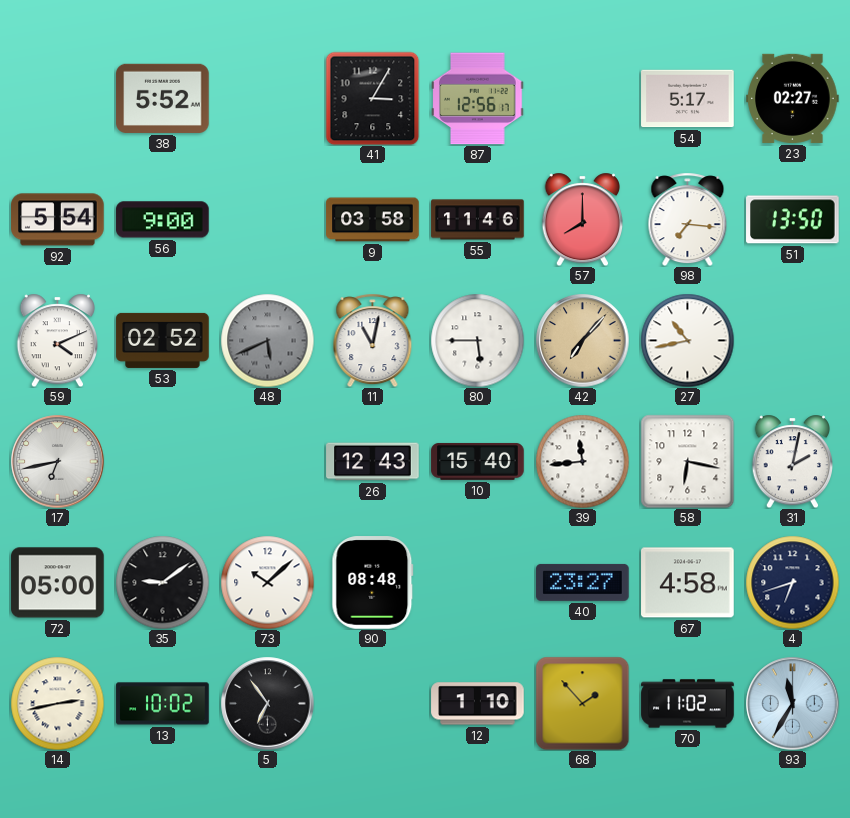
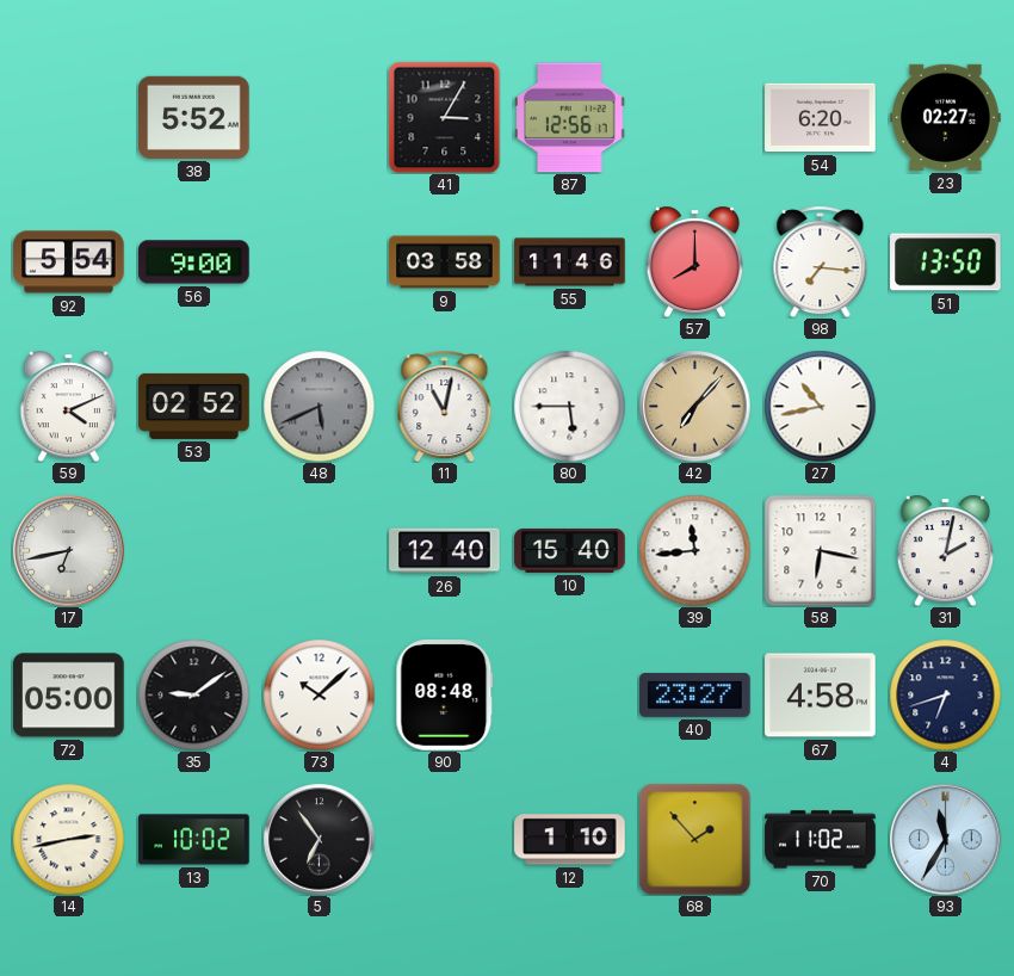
54: 5:17 -> 6:20 (821, 118)
26: 12:43 -> 12:40 (445, 551)
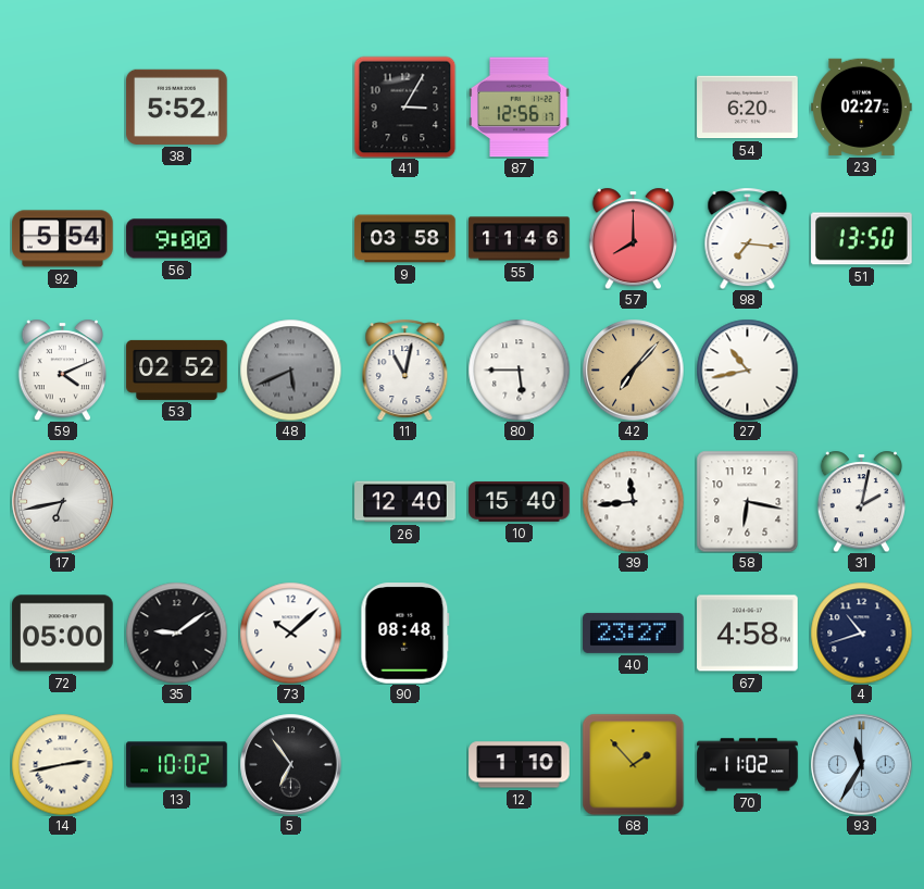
4: 6:42 -> 10:42 (861, 633)
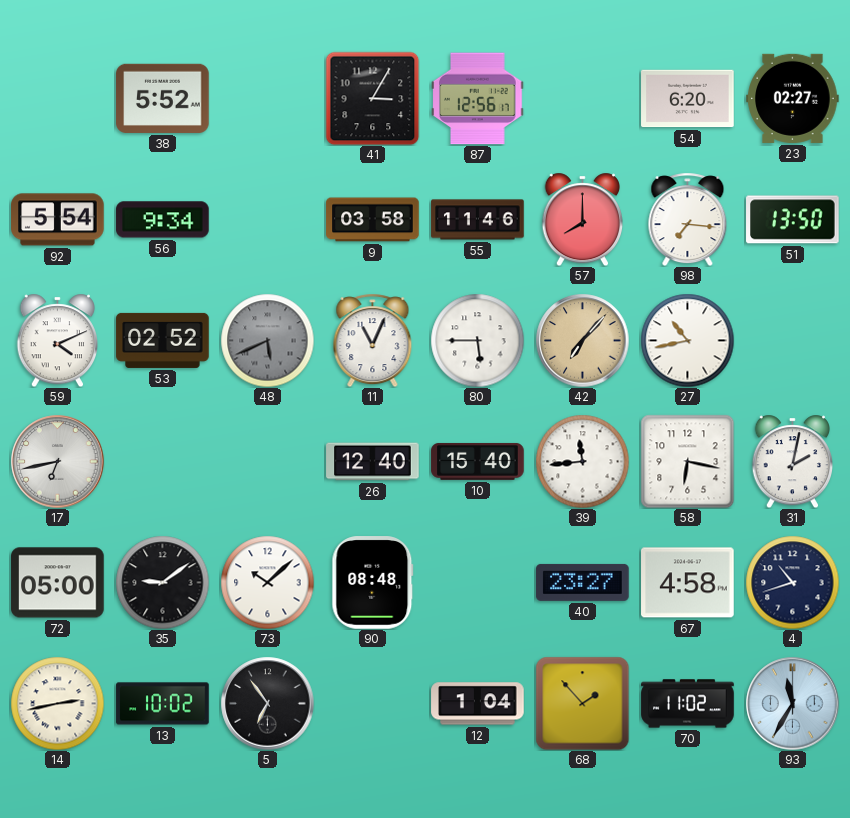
56: 9:00 -> 9:34 (163, 220)
11: 11:02 -> 11:04 (373, 340)
12: 1:10 -> 1:04 (478, 704)
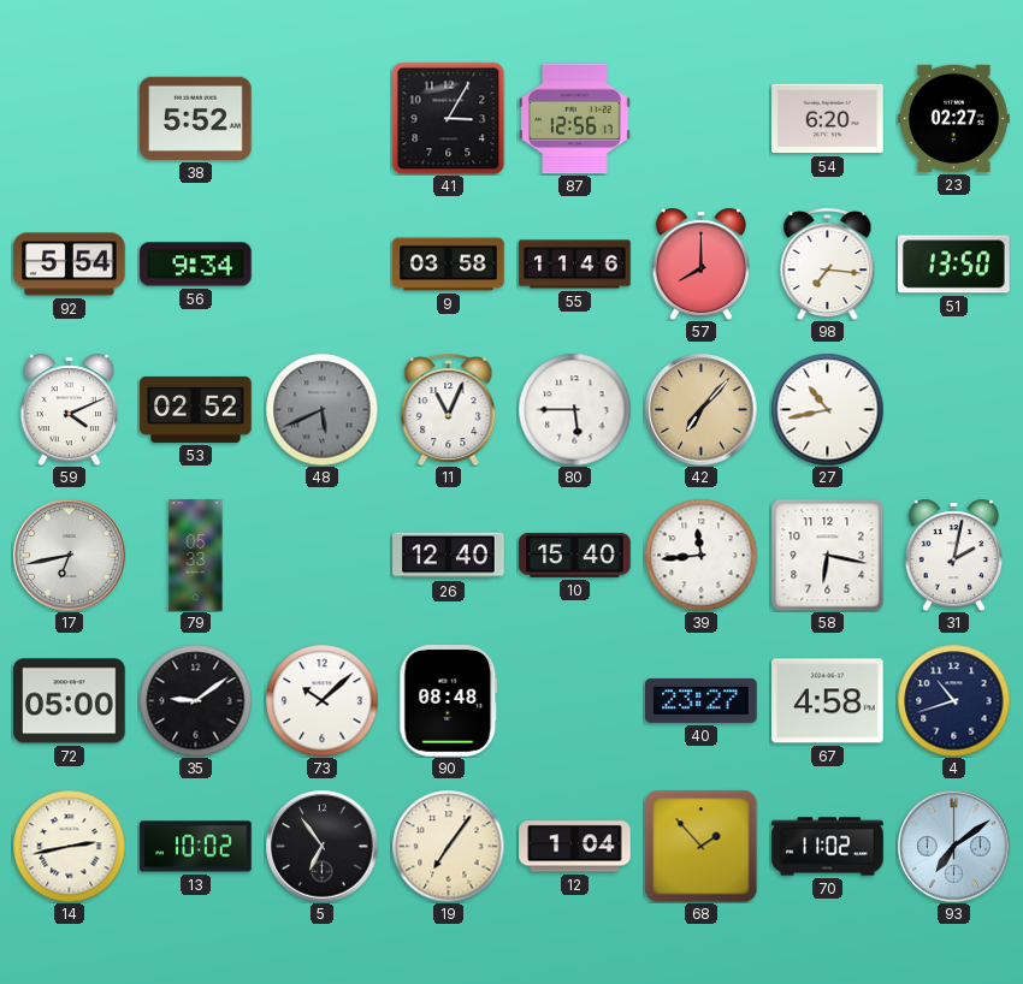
79: none -> 05:33 (196, 556)
19: none -> 7:06 (448, 846)
93: 11:35 -> 7:09 (953, 846)
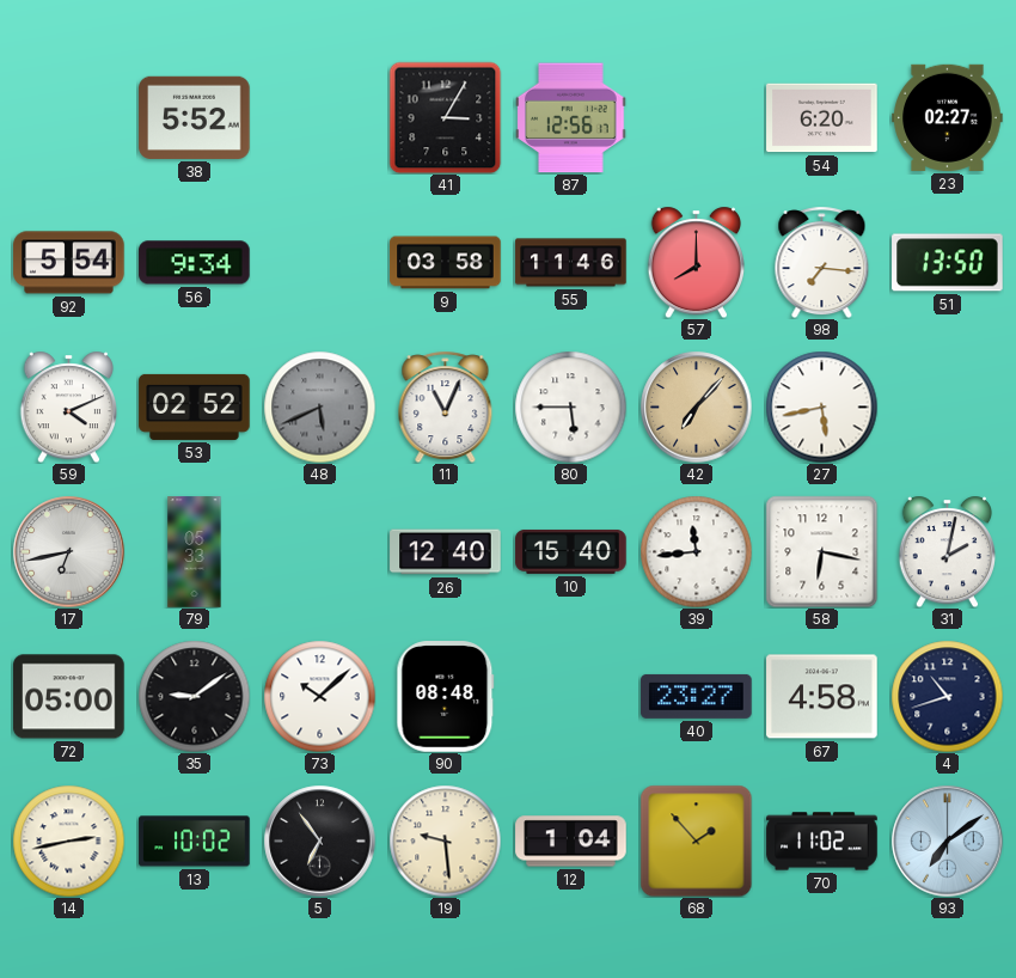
27: 10:43 -> 5:43 (821, 407)
19: 7:06 -> 9:29 (445, 841)
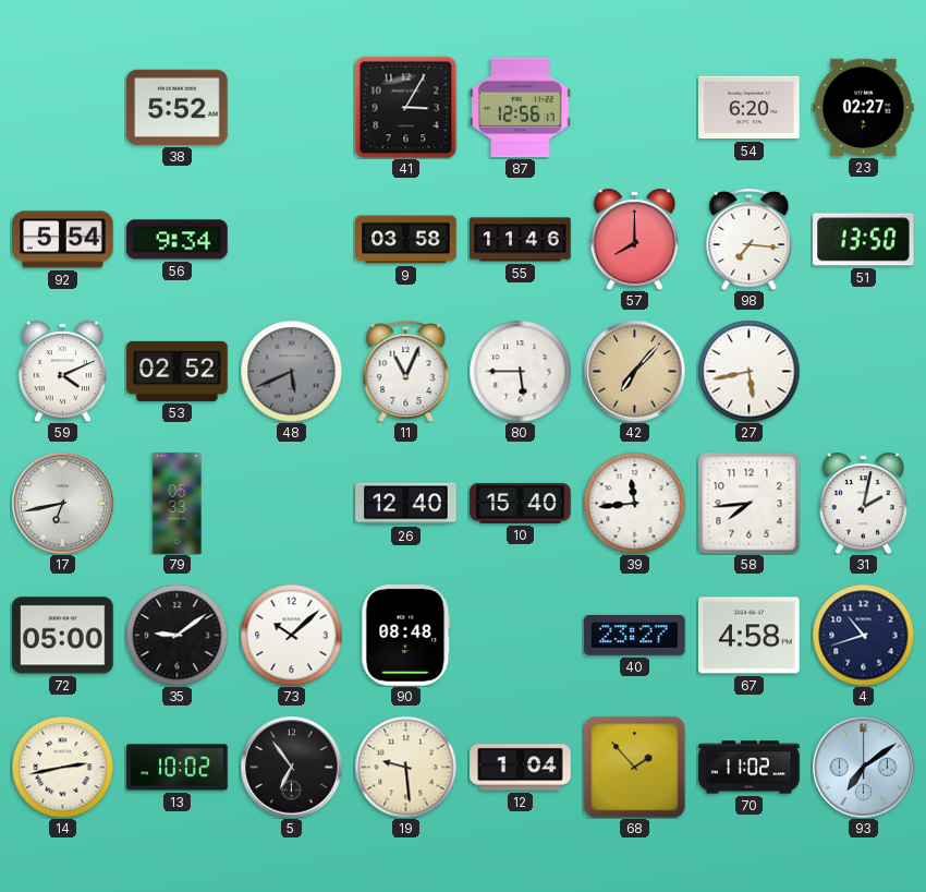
58: 6:17 -> 7:44 (748, 503)
